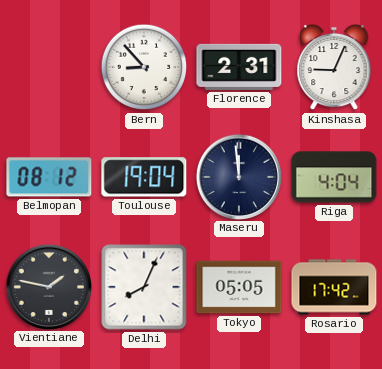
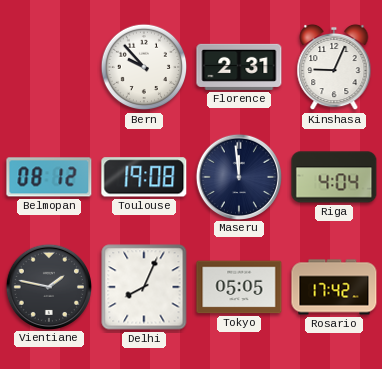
Bern: 8:53 -> 9:53 (144, 67)
Toulouse: 19:04 -> 19:08 (144, 177)
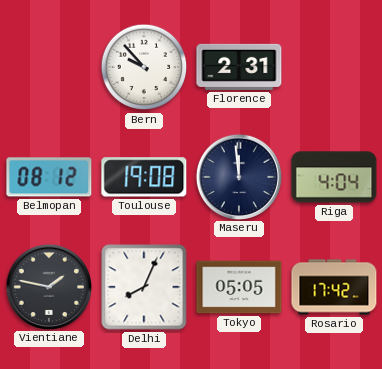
Kinshasa: 9:04 -> none (334, 67)
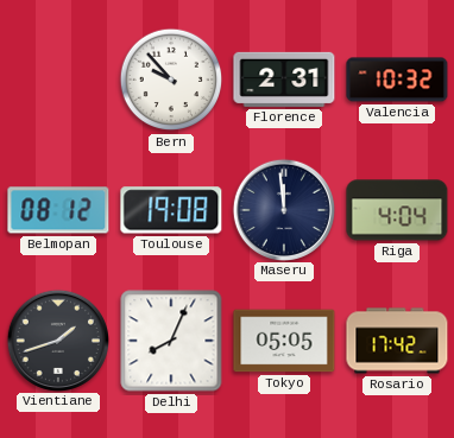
Valencia: none -> 10:32 (397, 80)
Vientiane: 1:47 -> 1:42 (57, 339)
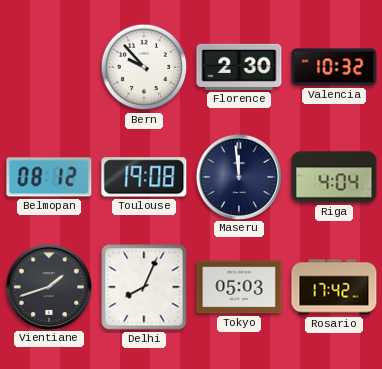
Florence: 2:31 -> 2:30 (239, 67)
Tokyo: 05:05 -> 05:03 (239, 287)
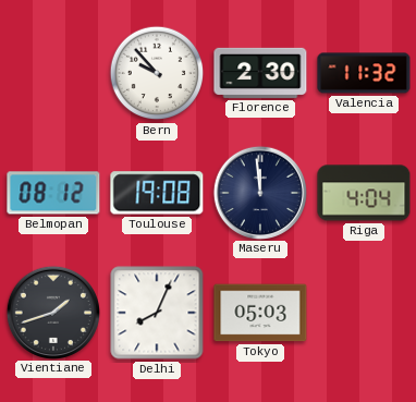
Valencia: 10:32 -> 11:32 (364, 73)
Rosario: 17:42 -> none (334, 287)
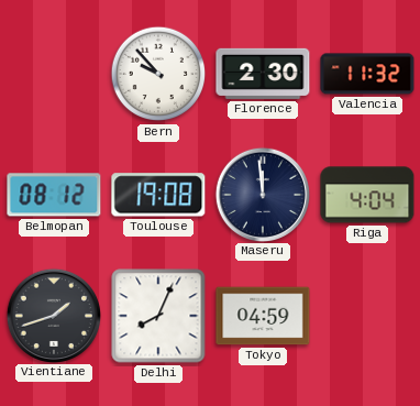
Tokyo: 05:03 -> 04:59 (263, 316)
